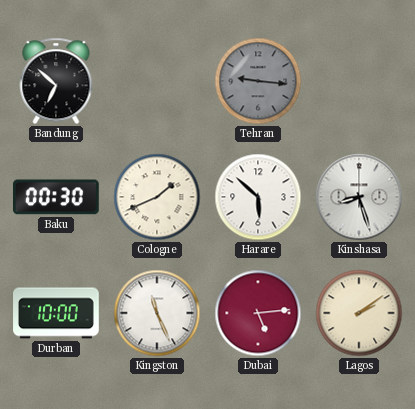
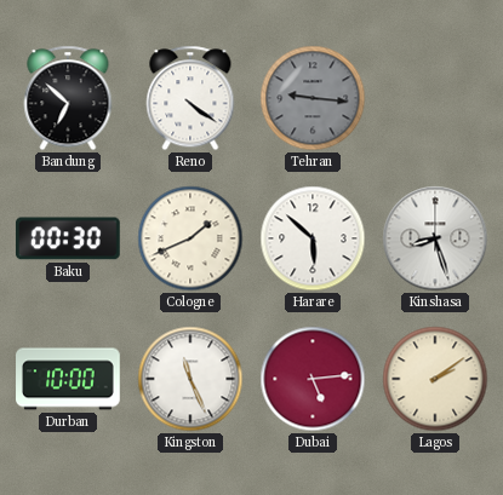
Reno: none -> 4:21 (190, 98)
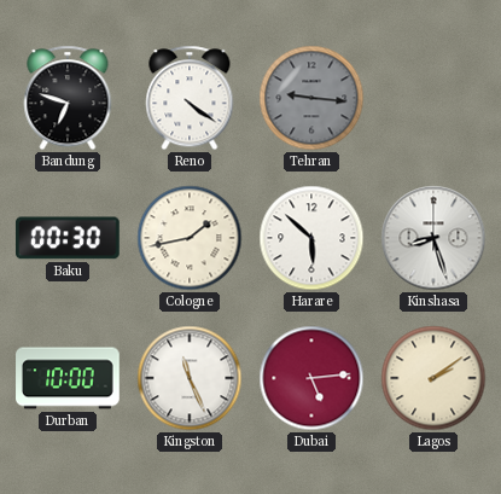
Bandung: 6:52 -> 6:48 (68, 98)
Cologne: 1:41 -> 1:43 (190, 238)
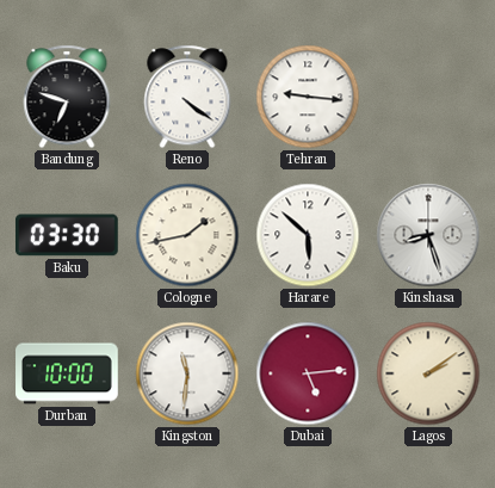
Tehran dial: grey -> white (308, 97)
Baku: 00:30 -> 03:30 (67, 235)
Kingston: 11:26 -> 11:31 (187, 373)
